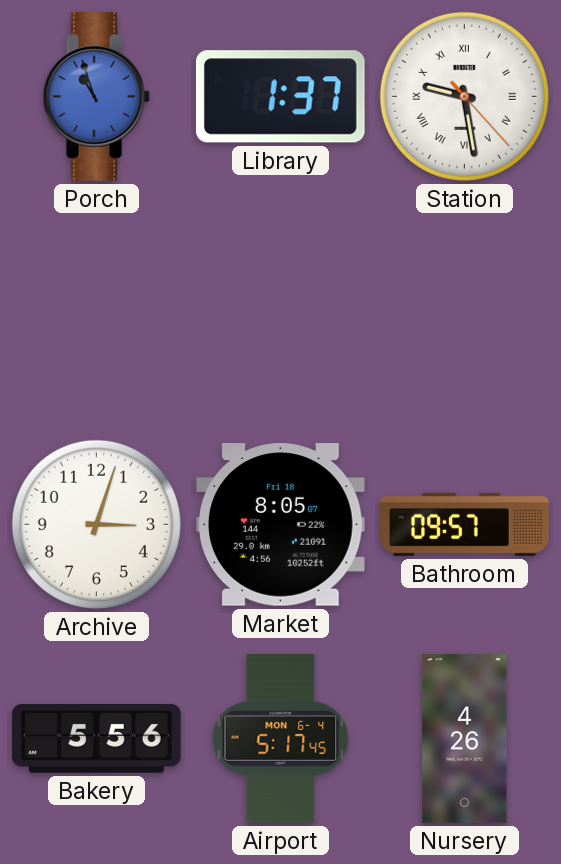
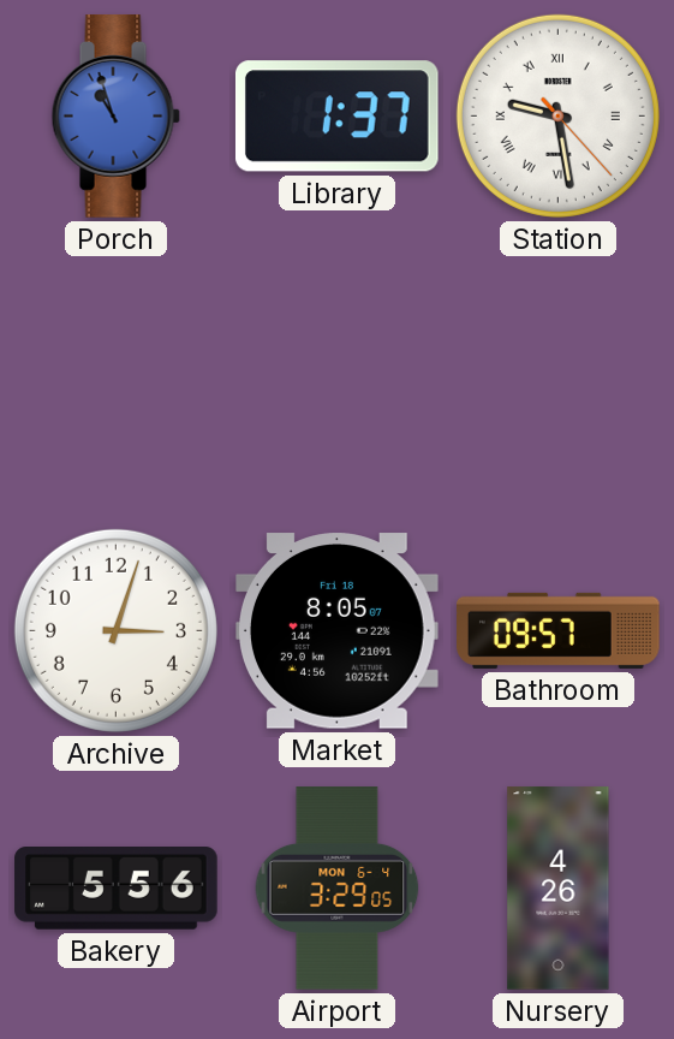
Airport: 5:17 -> 3:29 (338, 889)
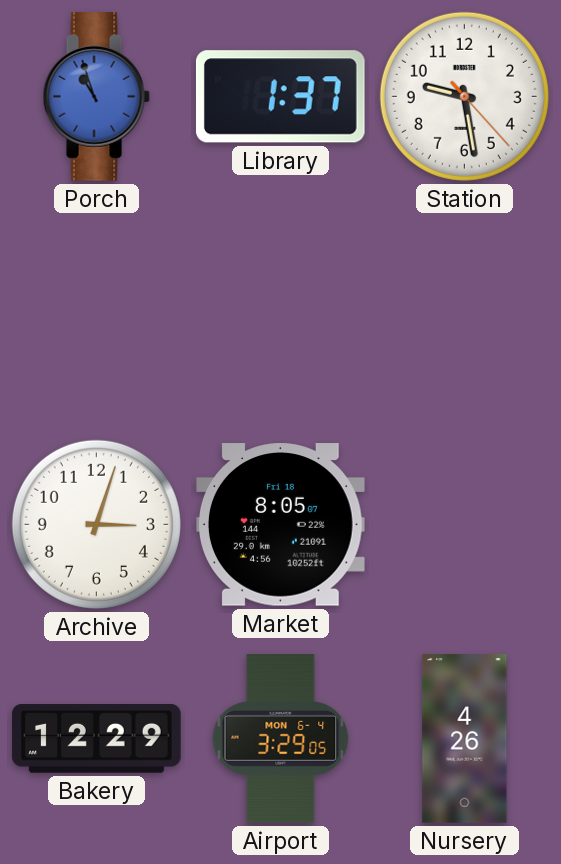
Station numerals: Roman -> Arabic (464, 96)
Bathroom: 09:57 -> none (559, 630)
Bakery: 5:56 -> 12:29 (97, 739)
